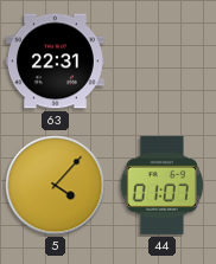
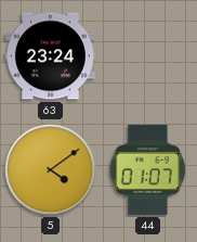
63: 22:31 -> 23:24 (50, 56)
5: 4:07 -> 4:09 (51, 170)
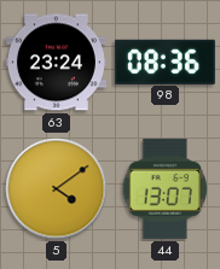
98: none -> 08:36 (164, 62)
44: 01:07 -> 13:07 (164, 188)
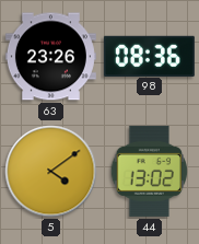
63: 23:24 -> 23:26 (50, 57)
44: 13:07 -> 13:02 (149, 171)
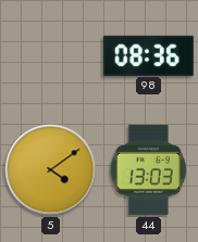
63: 23:26 -> none (50, 57)
44: 13:02 -> 13:03 (148, 169)
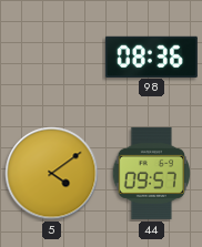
44: 13:03 -> 09:57 (151, 173)
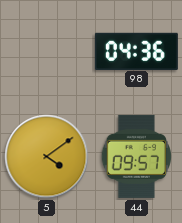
98: 08:36 -> 04:36 (136, 51)
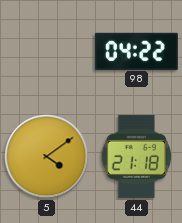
98: 04:36 -> 04:22 (136, 51)
44: 09:57 -> 21:18 (136, 156)
